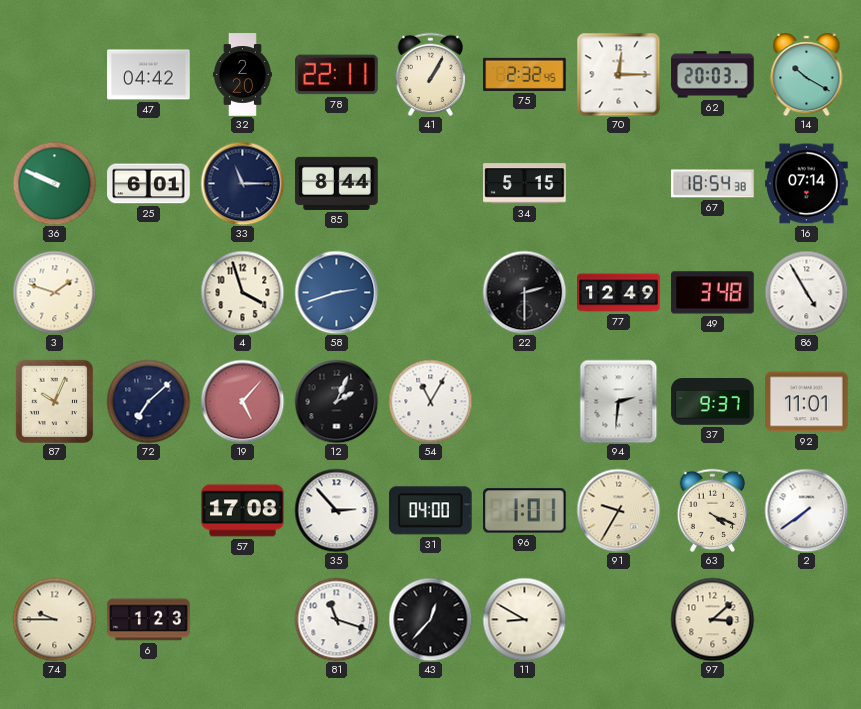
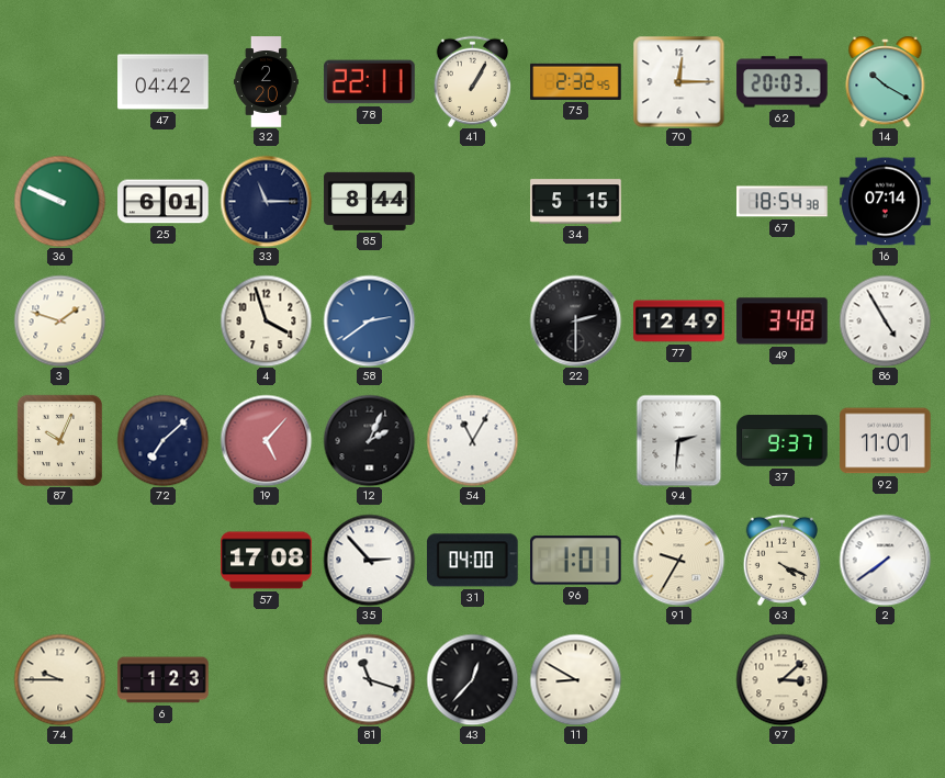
58: 2:42 -> 2:39 (369, 320)
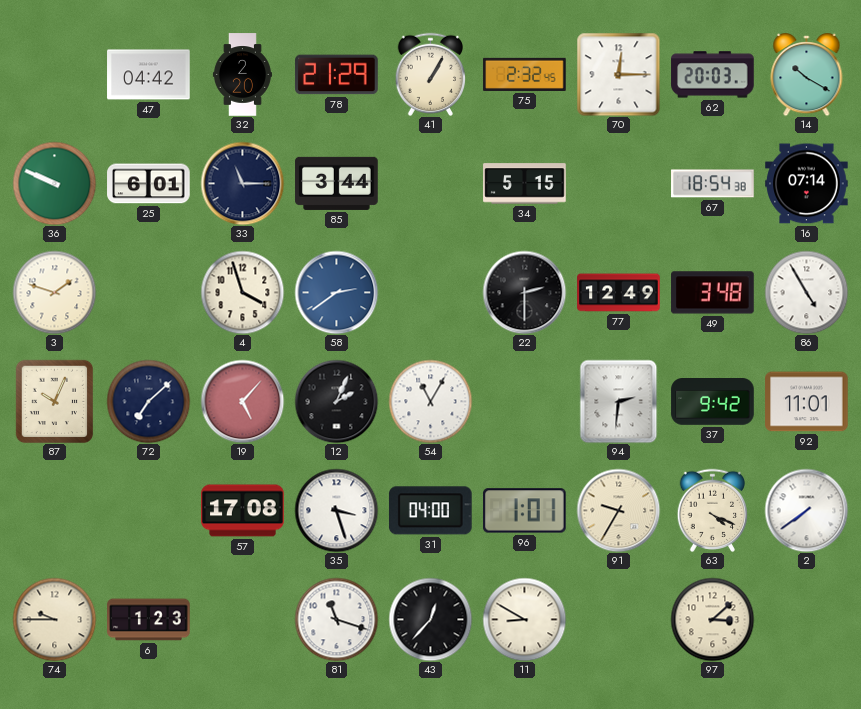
78: 22:11 -> 21:29 (337, 75)
85: 8:44 -> 3:44 (337, 183)
37: 9:37 -> 9:42 (713, 402)
35: 2:53 -> 3:27 (336, 510)
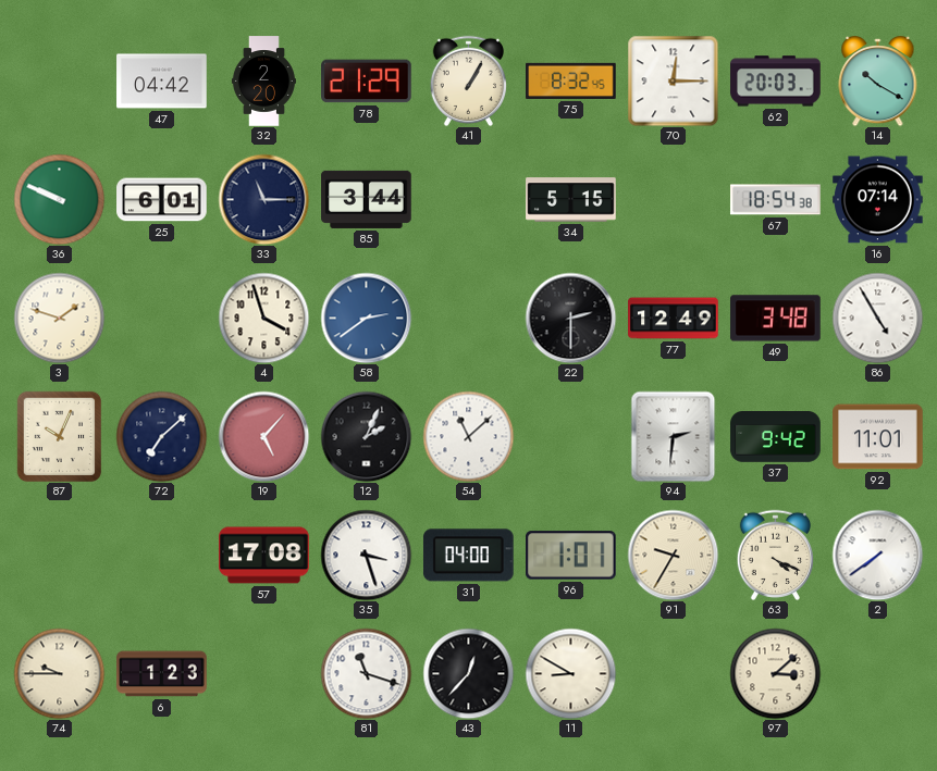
75: 2:32 -> 8:32 (571, 80)
54: 11:05 -> 11:08 (468, 436)
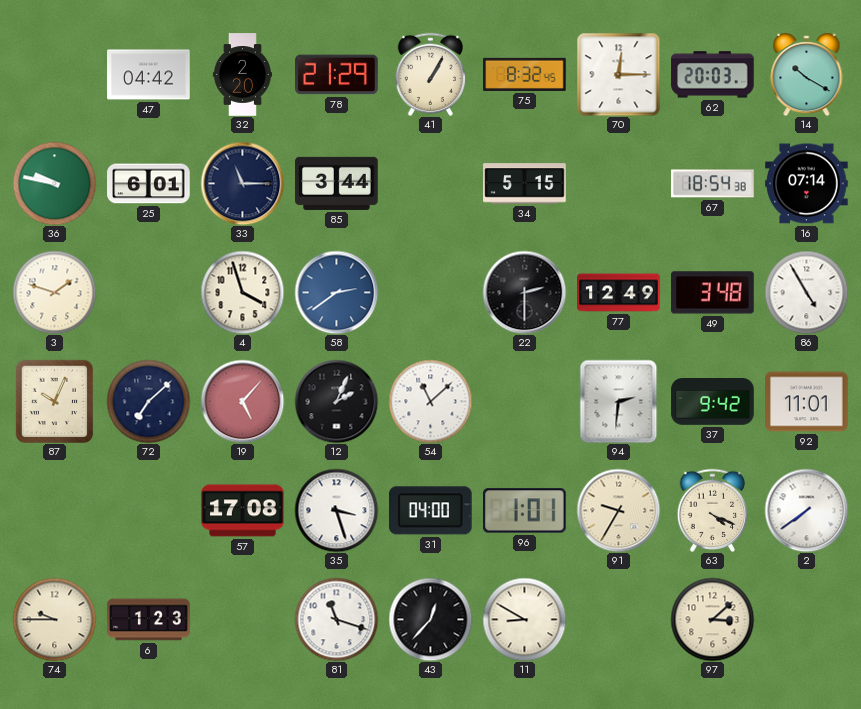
36: 9:49 -> 9:47 (54, 183)
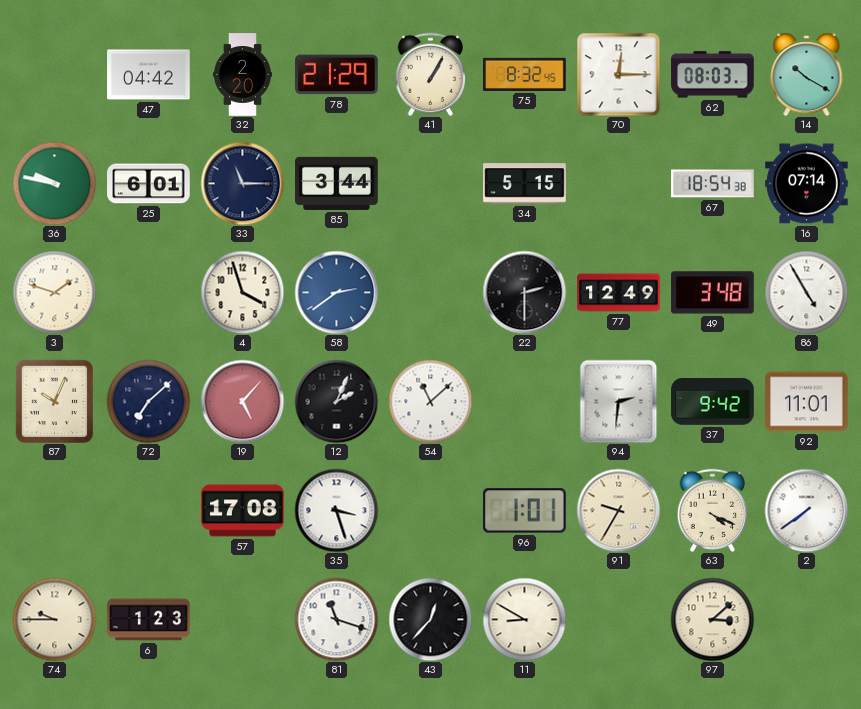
62: 20:03 -> 08:03 (713, 75)
31: 04:00 -> none (430, 511)
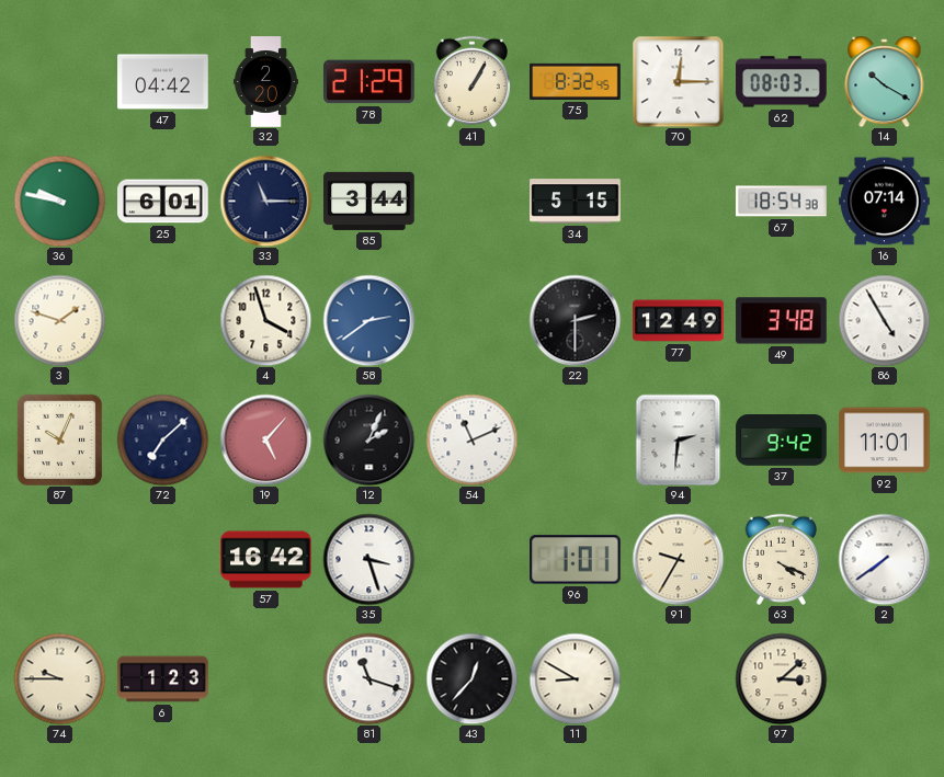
54: 11:08 -> 11:11 (471, 439)
57: 17:08 -> 16:42 (266, 560)
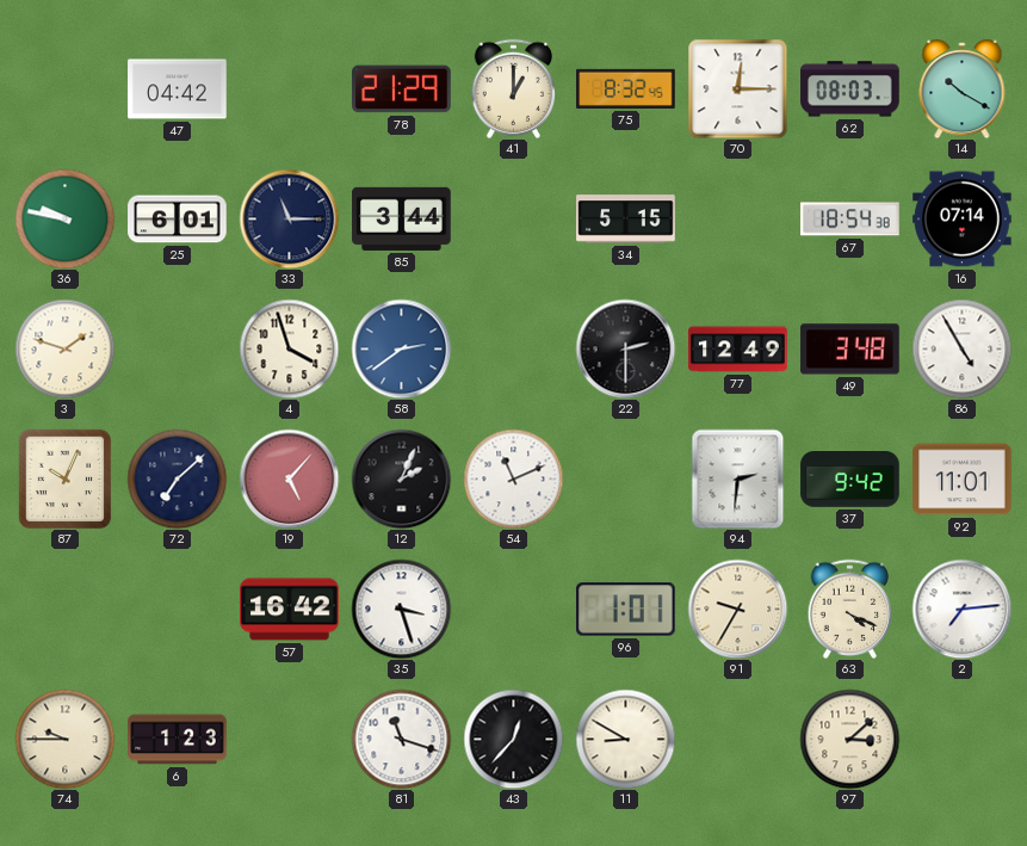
32: 2:20 -> none (265, 82)
41: 1:05 -> 1:00 (514, 88)
2: 7:39 -> 7:14 (961, 609)
